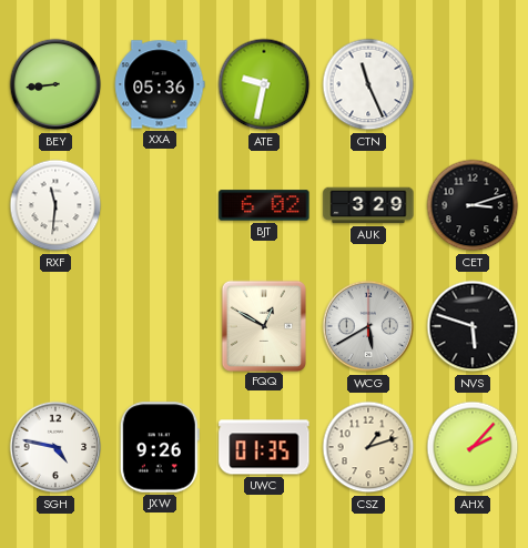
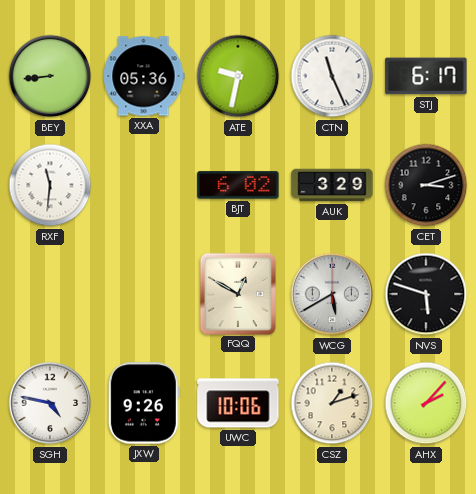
STJ: none -> 6:17 (426, 76)
UWC: 01:35 -> 10:06 (238, 403)
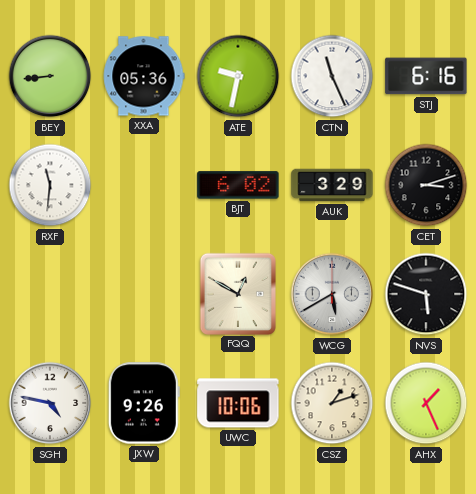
STJ: 6:17 -> 6:16 (426, 76)
AHX: 2:07 -> 1:26 (426, 403)
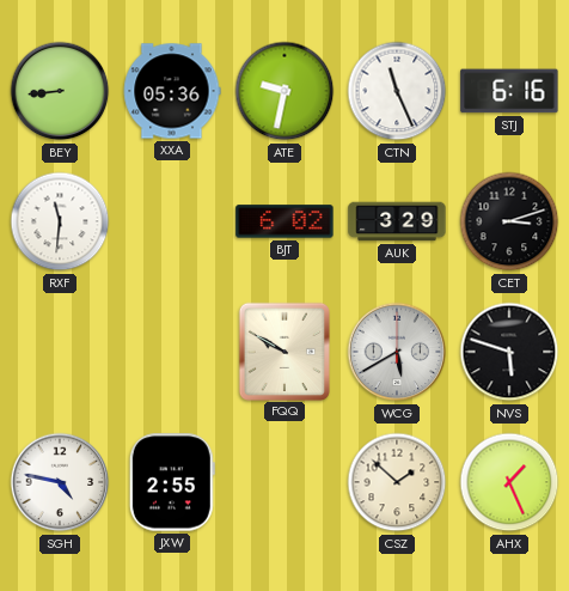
FQQ: 12:50 -> 9:50 (283, 351)
JXW: 9:26 -> 2:55 (172, 482)
UWC: 10:06 -> none (238, 403)
CSZ: 1:12 -> 1:52 (397, 482)
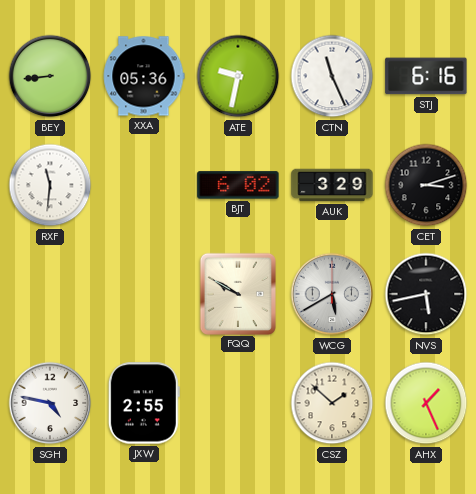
NVS: 5:48 -> 5:43 (426, 294)
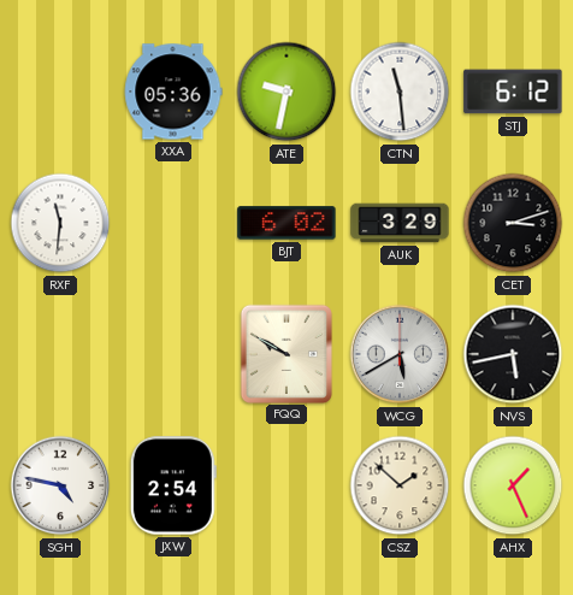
BEY: 8:44 -> none (50, 76)
CTN: 11:26 -> 11:29 (400, 92)
STJ: 6:16 -> 6:12 (513, 92)
JXW: 2:55 -> 2:54 (173, 485)
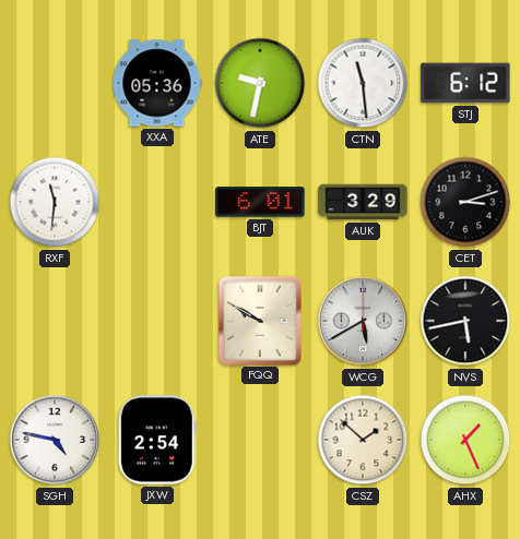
BJT: 6:02 -> 6:01 (260, 202)
